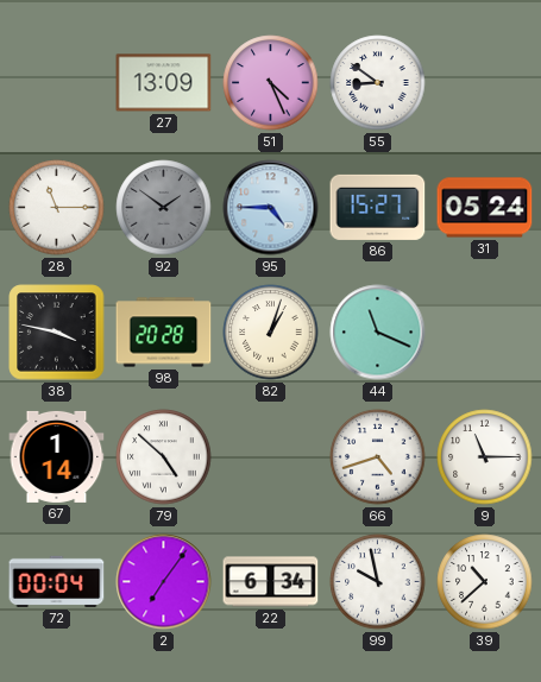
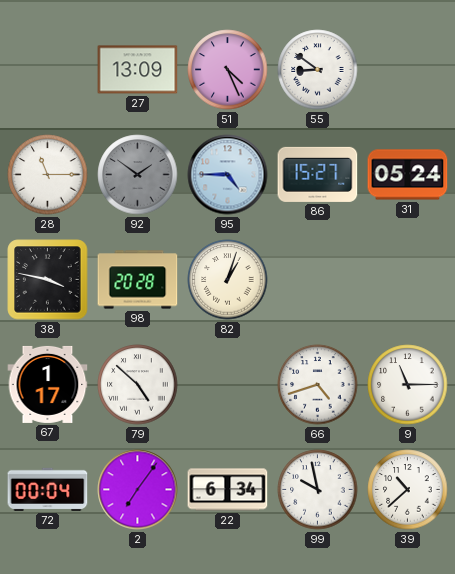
44: 11:19 -> none (378, 333)
67: 1:14 -> 1:17 (48, 384)
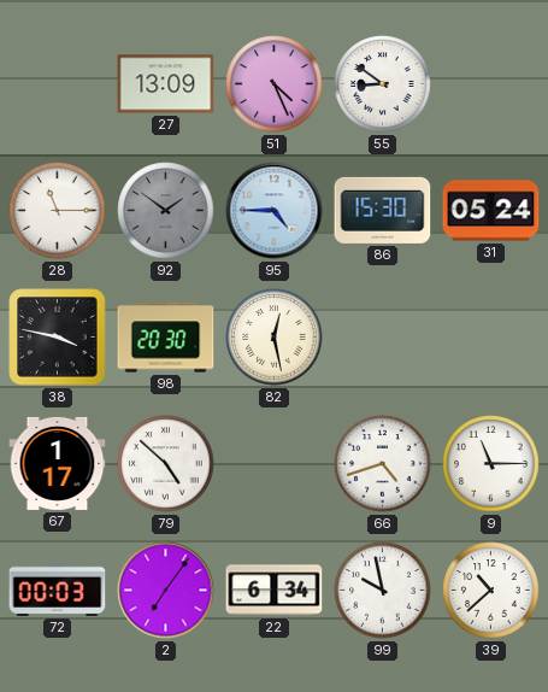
86: 15:27 -> 15:30 (383, 210)
98: 20:28 -> 20:30 (166, 338)
82: 1:03 -> 12:28 (275, 338)
72: 00:04 -> 00:03 (58, 590)
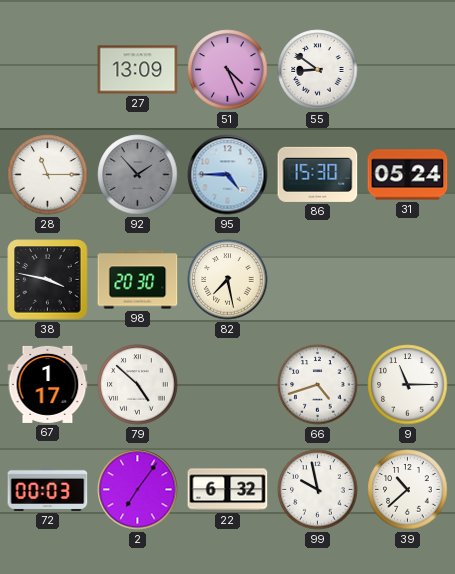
92: 1:51 -> 1:53 (138, 175)
82: 12:28 -> 7:28 (228, 280)
22: 6:34 -> 6:32 (228, 490)
